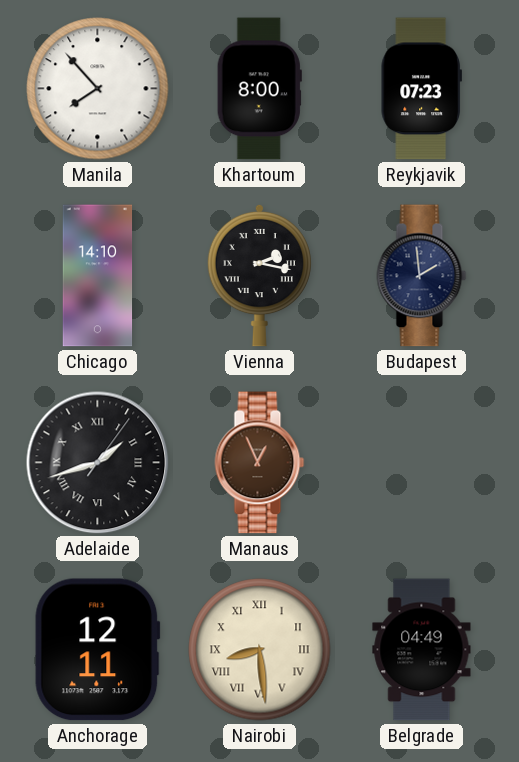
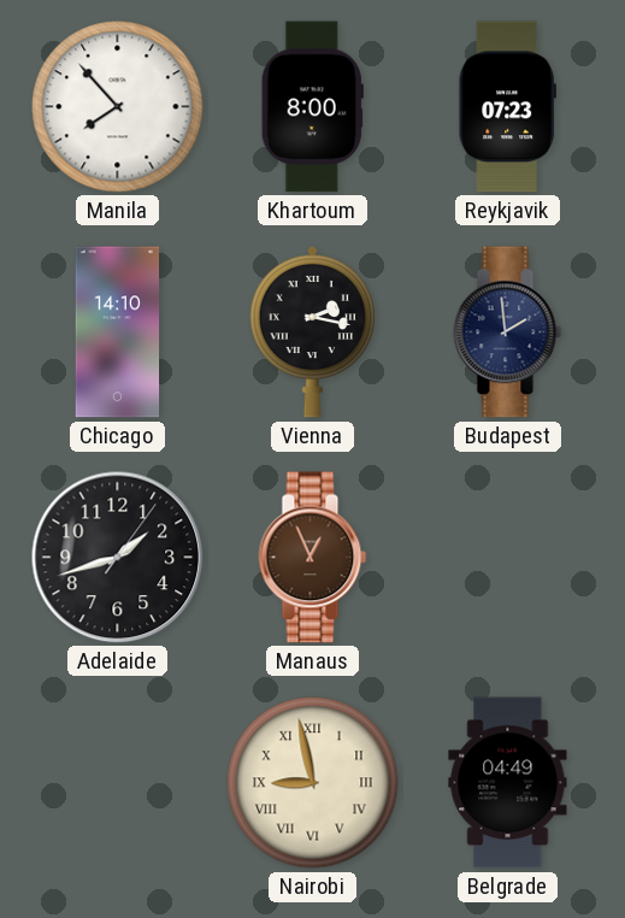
Adelaide numerals: Roman -> Arabic (118, 558)
Anchorage: 12:11 -> none (98, 650)
Nairobi: 8:29 -> 8:58 (313, 783)
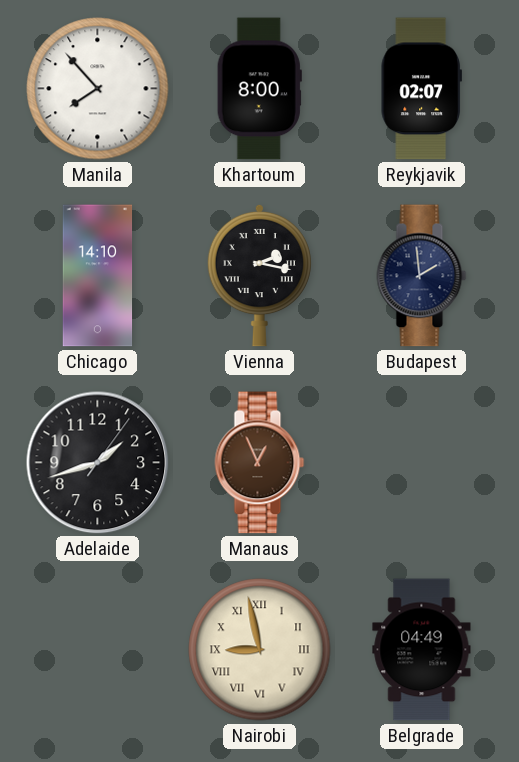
Reykjavik: 07:23 -> 02:07 (421, 89)
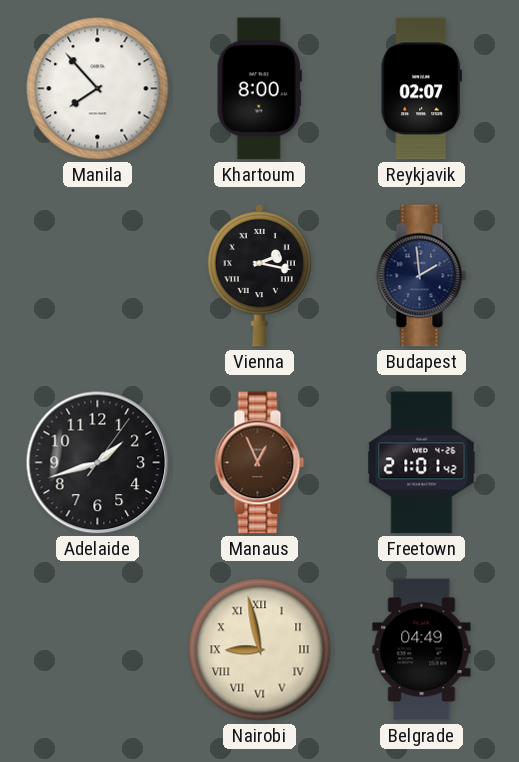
Chicago: 14:10 -> none (98, 276)
Freetown: none -> 21:01 (422, 463)
